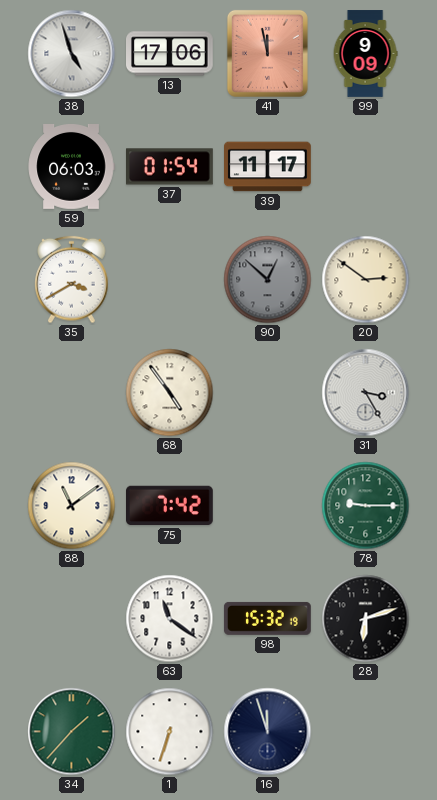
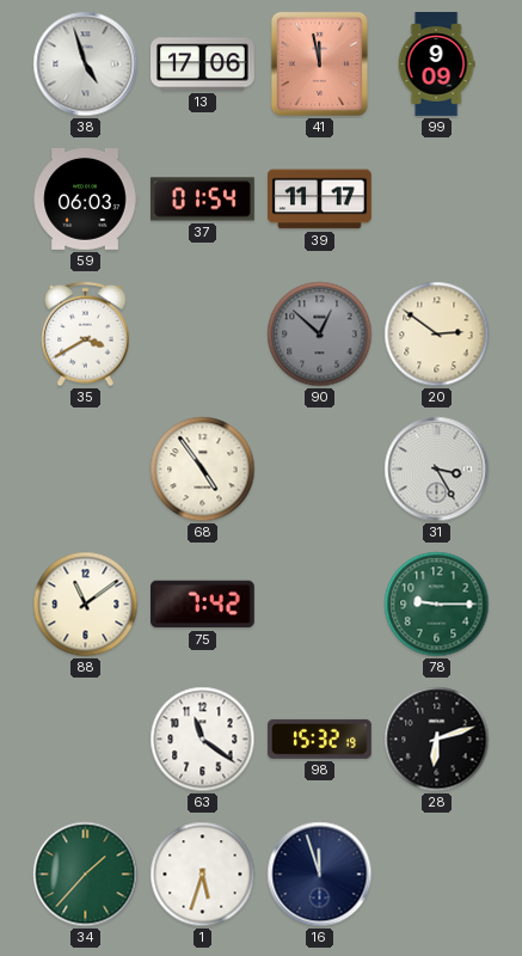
1: 6:33 -> 5:33 (203, 875)
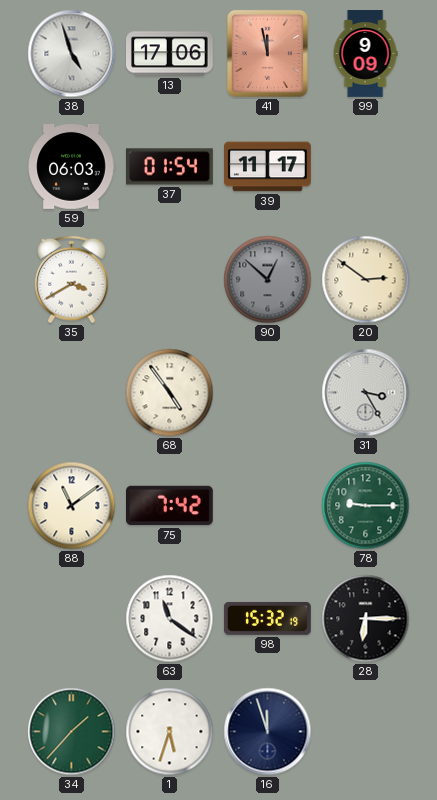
28: 6:12 -> 6:15 (366, 619)
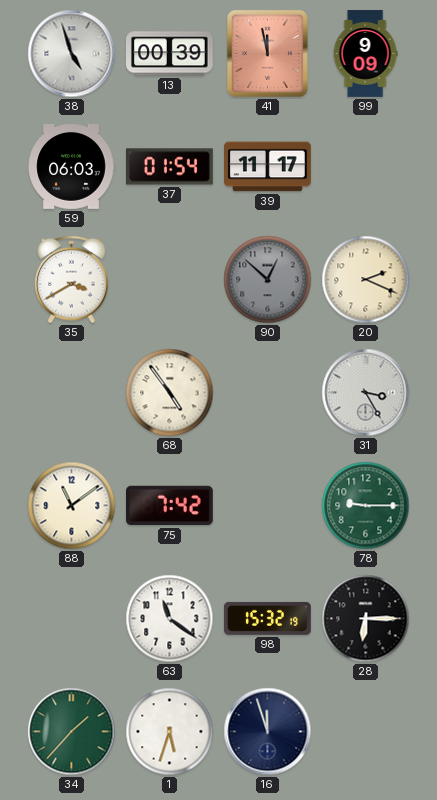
13: 17:06 -> 00:39 (170, 54)
20: 2:51 -> 2:19 (366, 280)
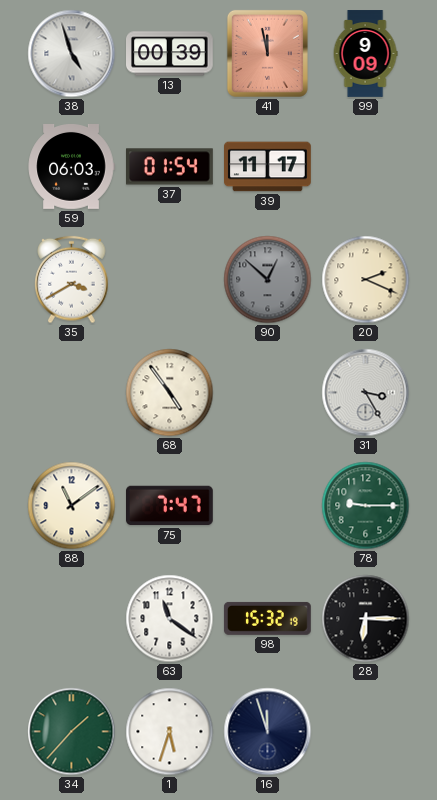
75: 7:42 -> 7:47 (170, 506)
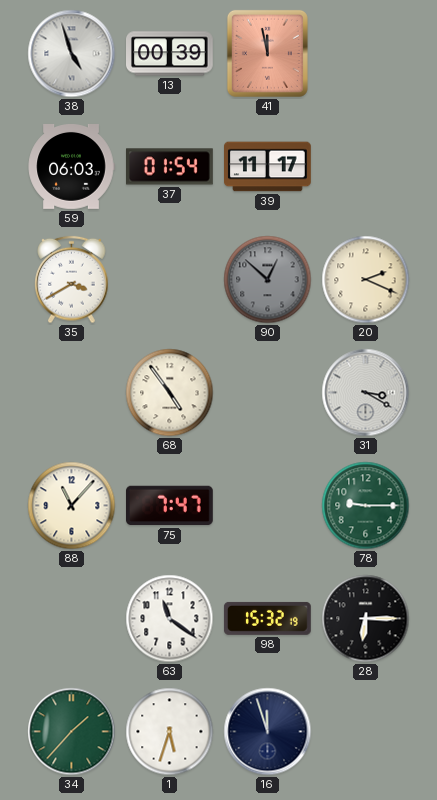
99: 9:09 -> none (365, 54)
31: 3:25 -> 3:20 (366, 393)
88: 11:09 -> 11:07 (72, 506)
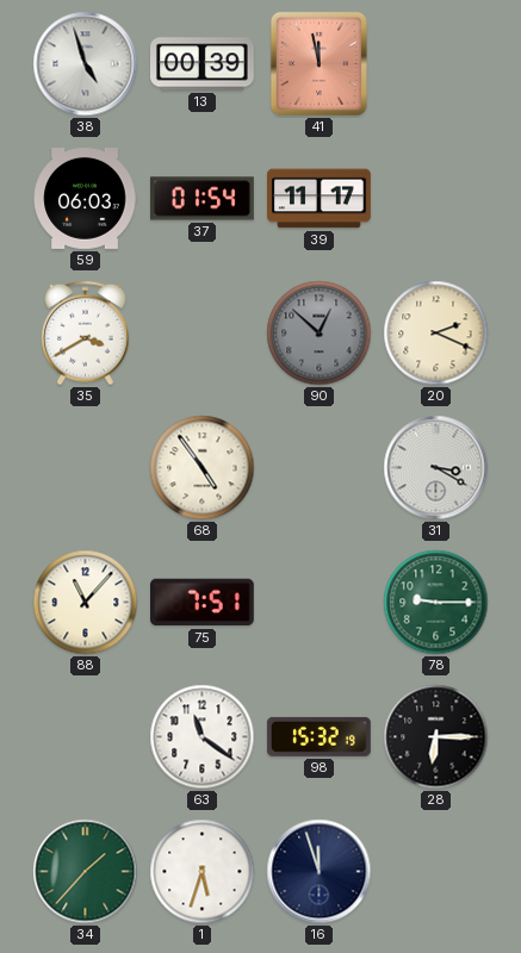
75: 7:47 -> 7:51 (203, 603)
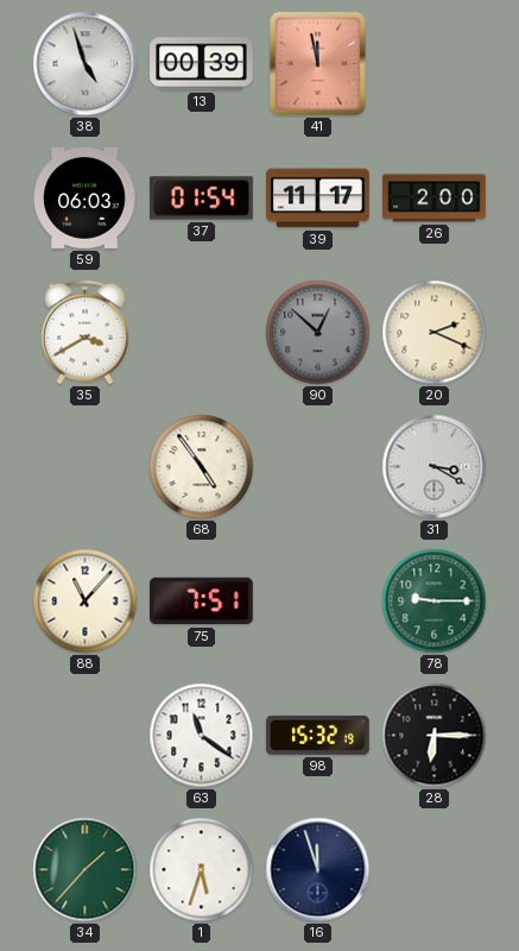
26: none -> 2:00 (435, 199)
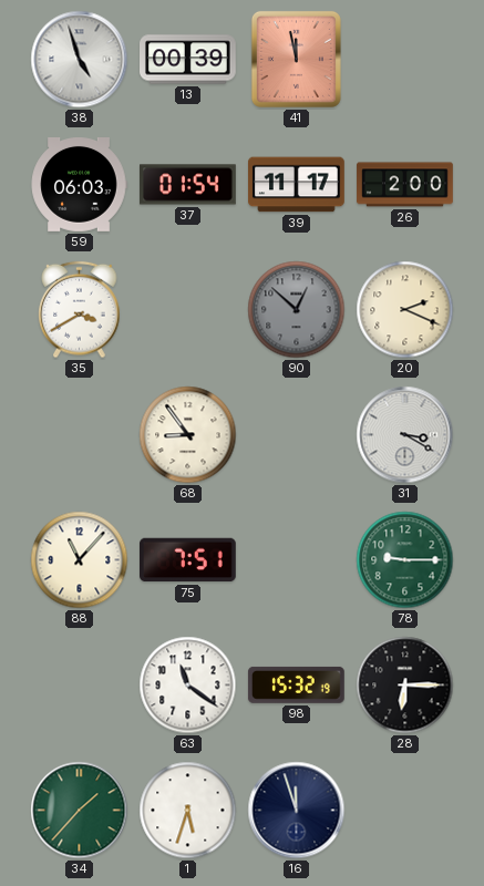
68: 4:54 -> 8:54 (188, 435)
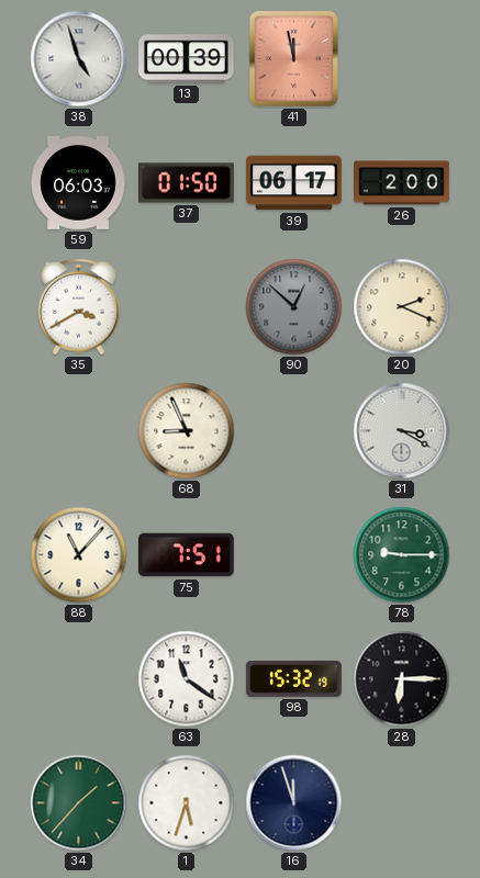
37: 01:54 -> 01:50 (187, 183)
39: 11:17 -> 06:17 (294, 183)
68: 8:54 -> 8:56 (187, 431)
